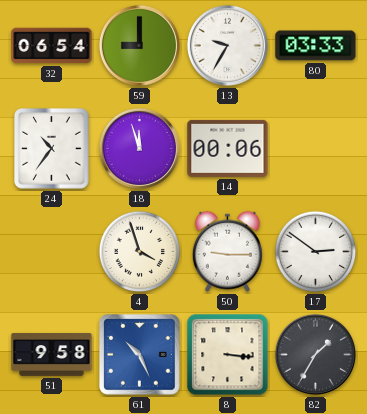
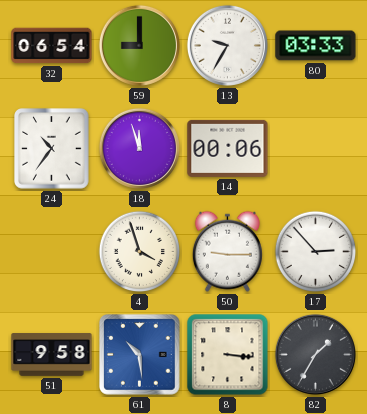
17: 2:51 -> 2:53 (316, 252)
61: 10:26 -> 10:29 (140, 355)
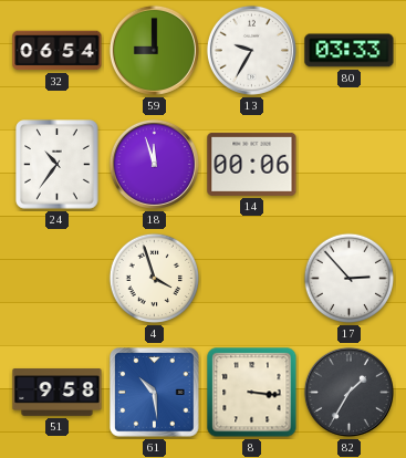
50: 9:15 -> none (227, 251)
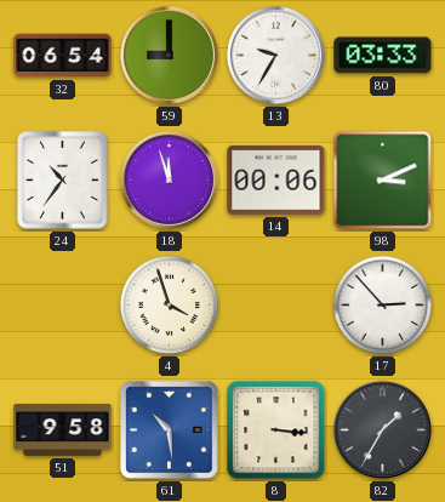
98: none -> 3:11 (383, 181)
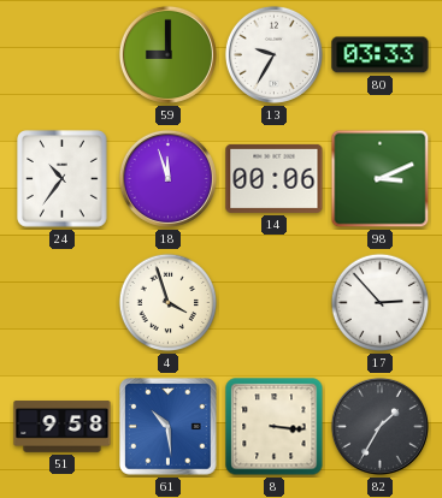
32: 06:54 -> none (63, 56)
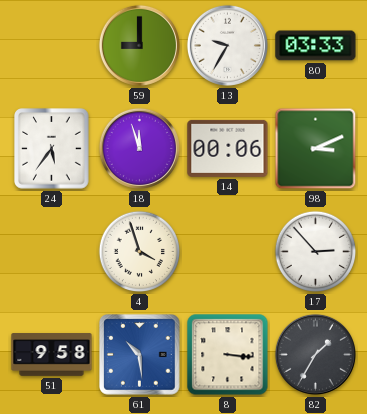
24: 10:36 -> 5:36 (52, 149)
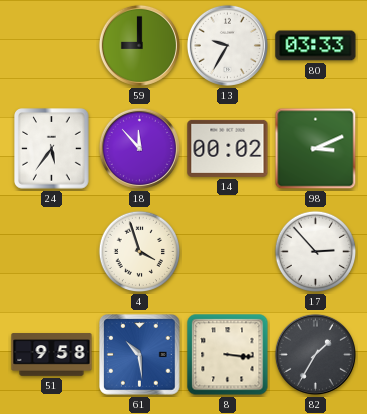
18: 11:57 -> 11:53 (139, 148)
14: 00:06 -> 00:02 (228, 148)
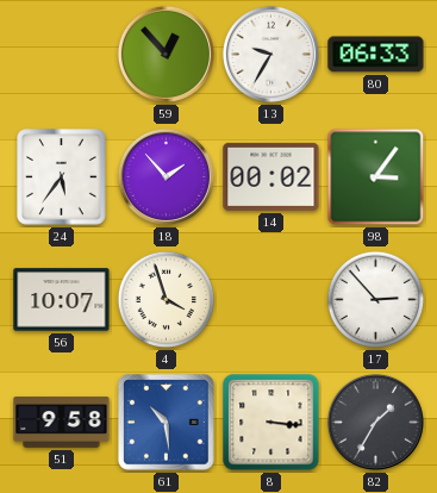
59: 9:00 -> 12:53 (166, 54)
80: 03:33 -> 06:33 (376, 55)
18: 11:53 -> 1:53 (166, 176)
98: 3:11 -> 3:06 (376, 177)
56: none -> 10:07 (62, 300)
